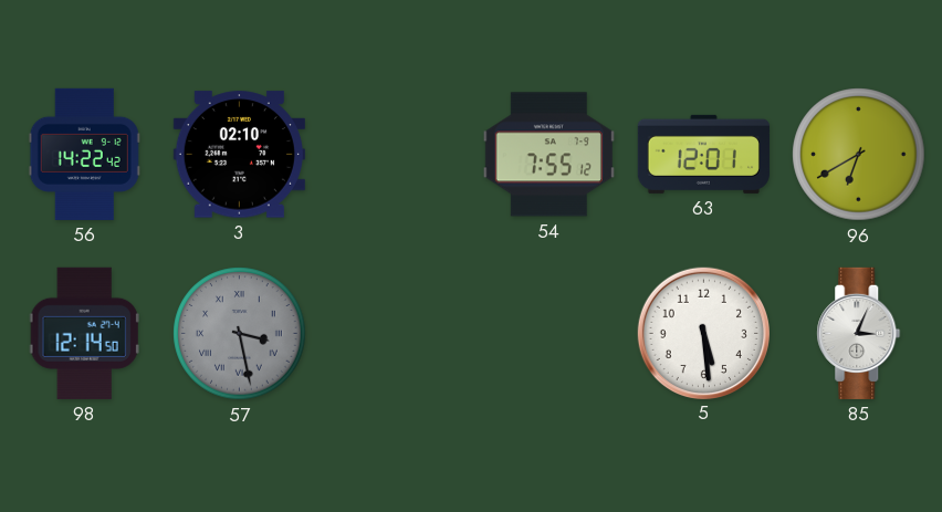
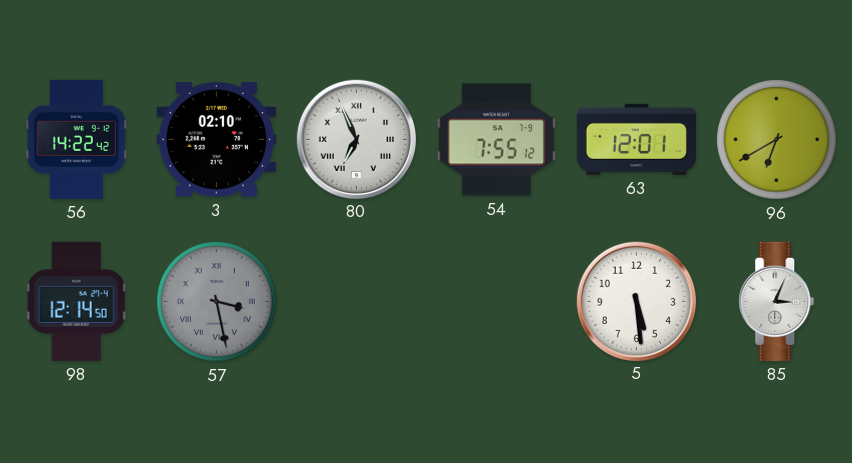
80: none -> 6:56 (356, 139)
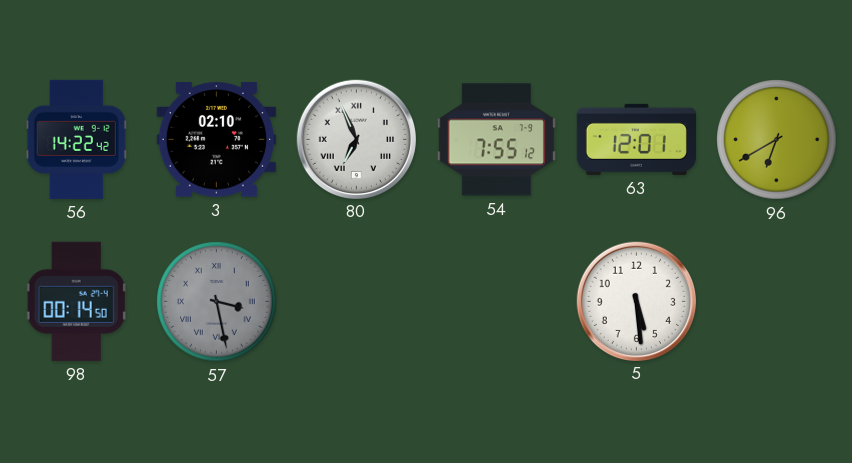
98: 12:14 -> 00:14 (76, 301)
85: 3:04 -> none (777, 301)
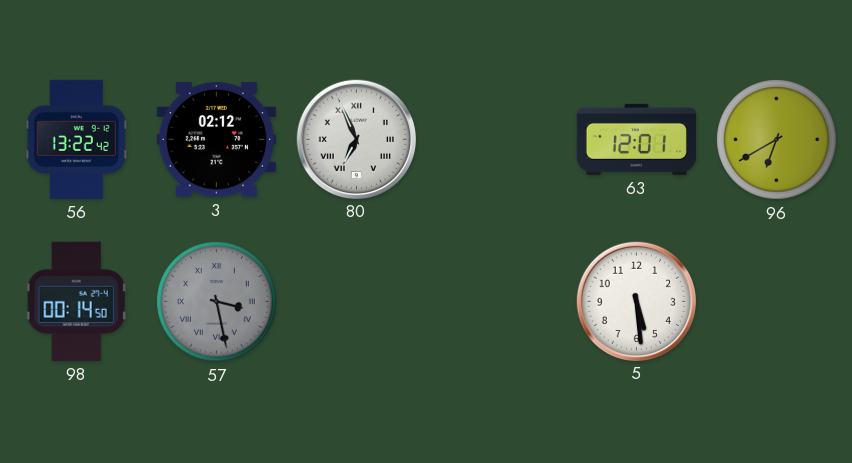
56: 14:22 -> 13:22 (76, 139)
3: 02:10 -> 02:12 (216, 140)
54: 7:55 -> none (496, 140)
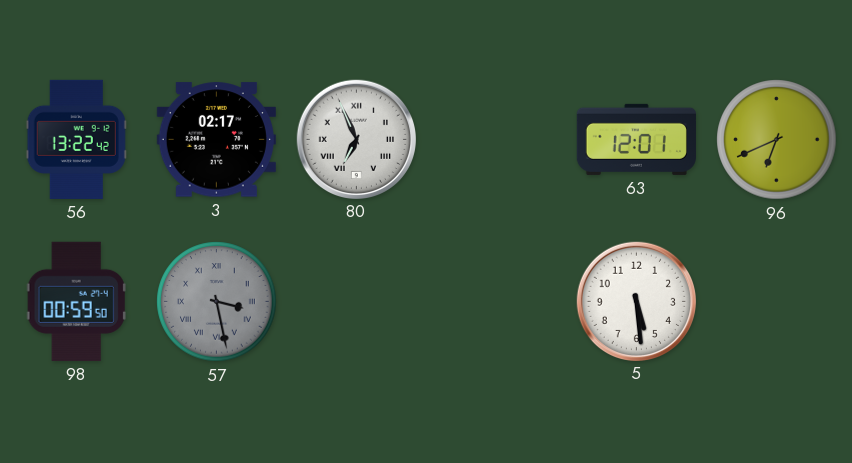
3: 02:12 -> 02:17 (216, 140)
96: 6:40 -> 6:41 (777, 140)
98: 00:14 -> 00:59 (76, 301)
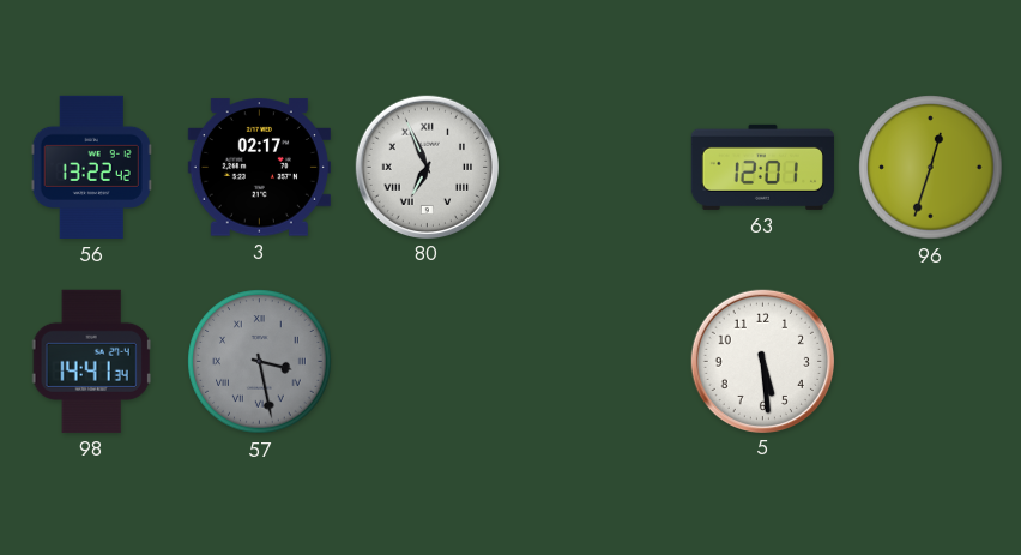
96: 6:41 -> 12:33 (931, 168)
98: 00:59 -> 14:41 (91, 361)
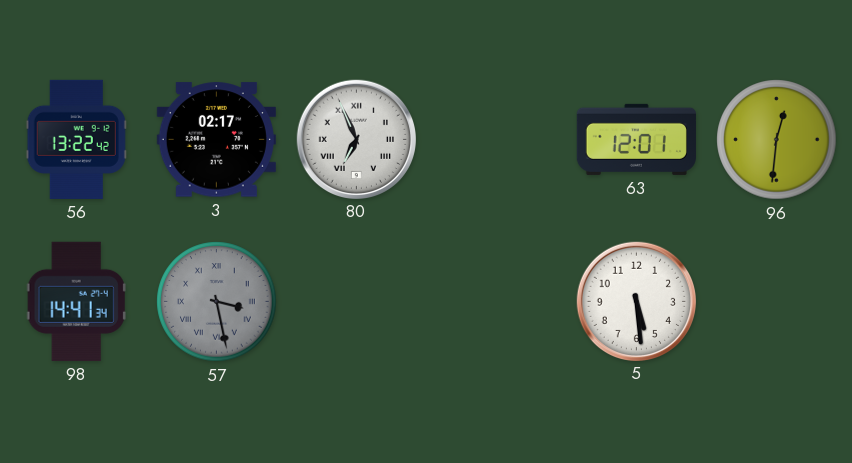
96: 12:33 -> 12:31 (777, 140)
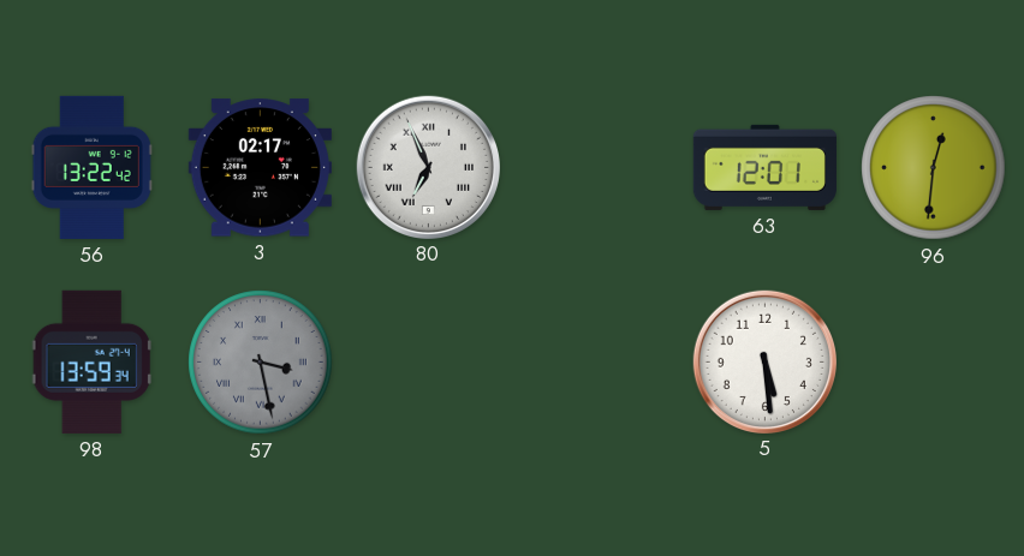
98: 14:41 -> 13:59 (91, 361)
